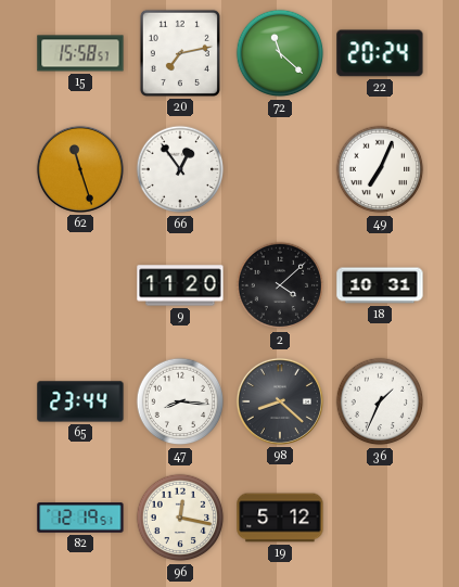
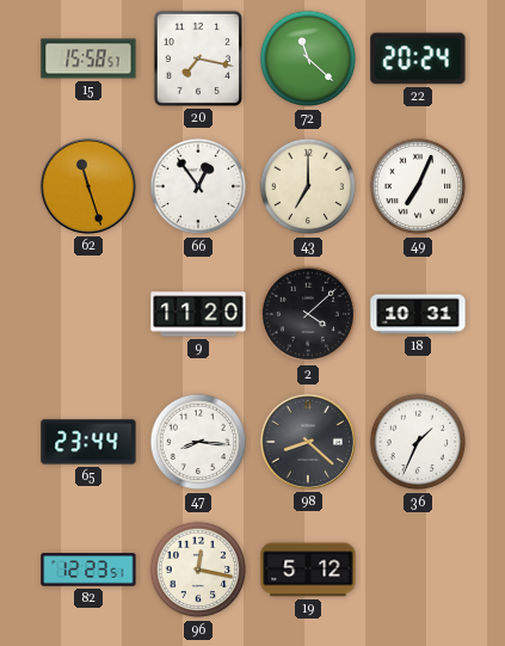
20: 7:13 -> 7:17 (198, 59)
43: none -> 7:00 (308, 186)
82: 12:19 -> 12:23 (88, 570)
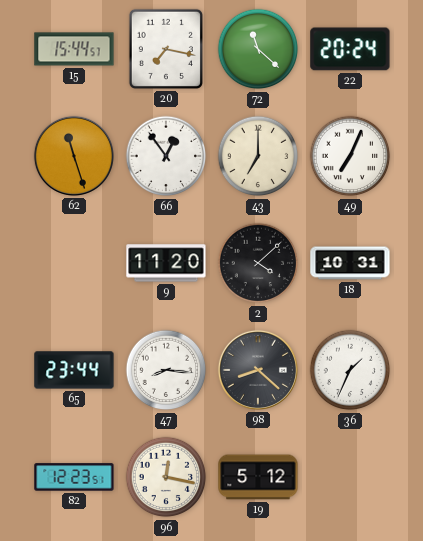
15: 15:58 -> 15:44 (74, 49)
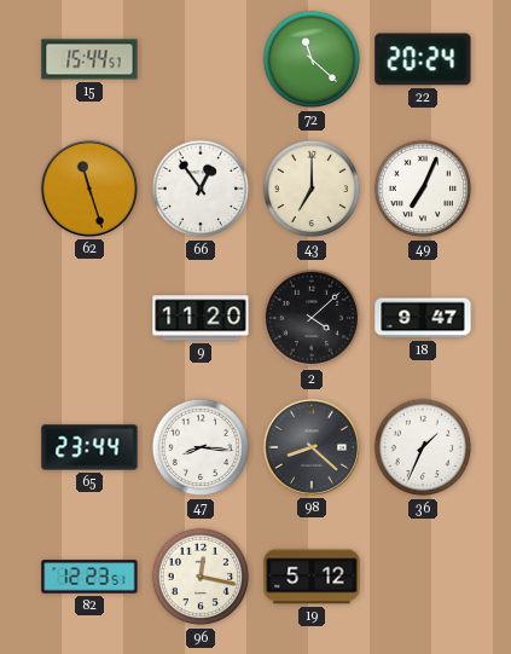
20: 7:17 -> none (166, 49)
18: 10:31 -> 9:47 (423, 318)
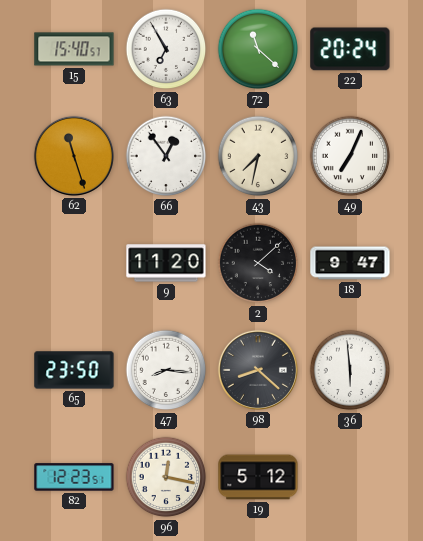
15: 15:44 -> 15:40 (74, 49)
63: none -> 6:55 (166, 49)
43: 7:00 -> 7:32 (258, 156)
65: 23:44 -> 23:50 (74, 370)
36: 1:34 -> 5:59 (350, 370)
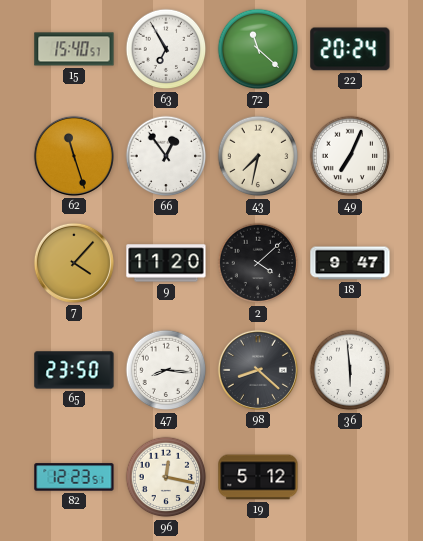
7: none -> 4:07 (74, 263)
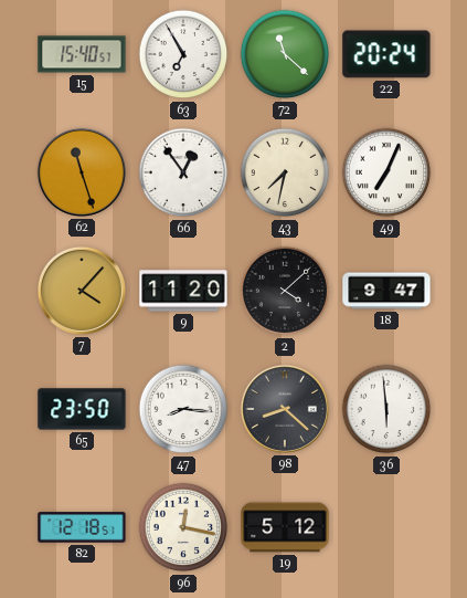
82: 12:23 -> 12:18 (82, 527)
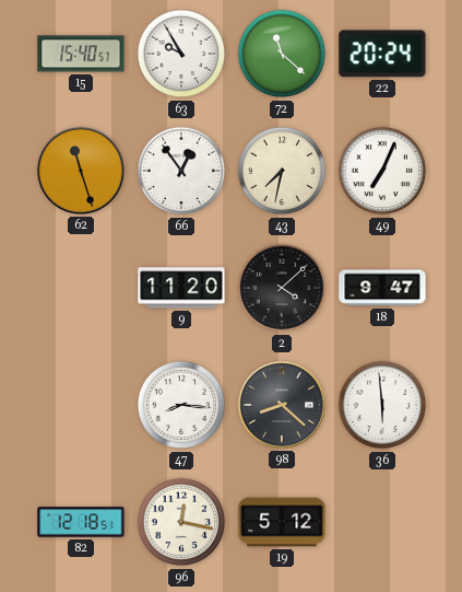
63: 6:55 -> 9:55 (181, 54)
7: 4:07 -> none (82, 291)
65: 23:50 -> none (82, 409)
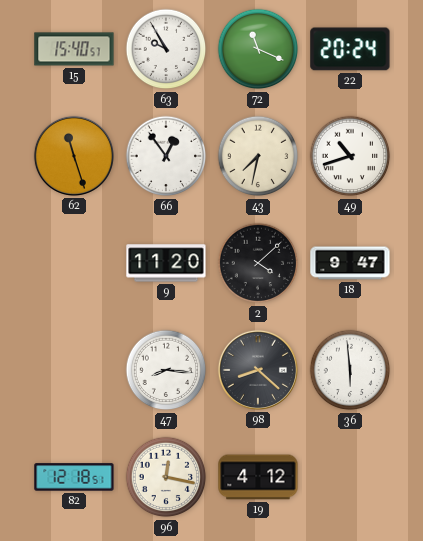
72: 11:22 -> 11:19 (258, 49)
49: 7:04 -> 10:42 (350, 156)
19: 5:12 -> 4:12 (258, 477)
